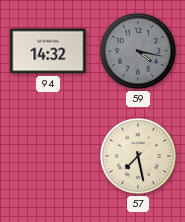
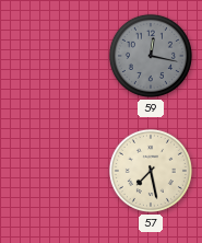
94: 14:32 -> none (48, 51)
59: 4:17 -> 12:17 (151, 56)
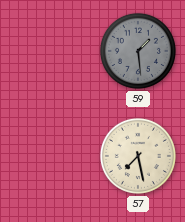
59: 12:17 -> 1:29 (138, 51)
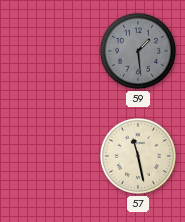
57: 7:28 -> 11:28 (138, 156)
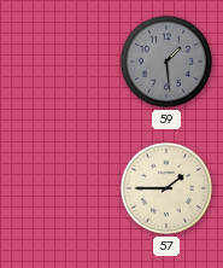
57: 11:28 -> 1:45 (166, 188)
